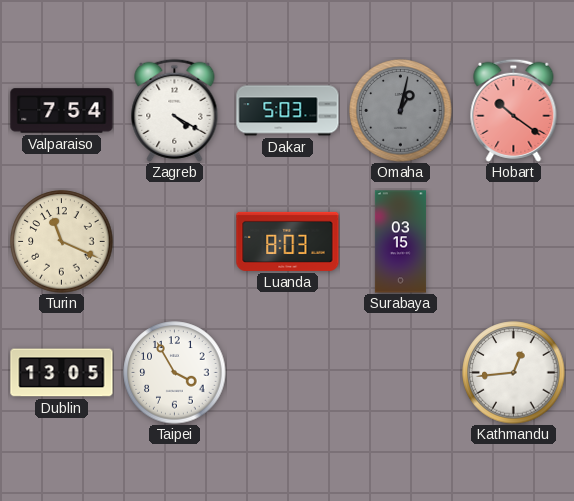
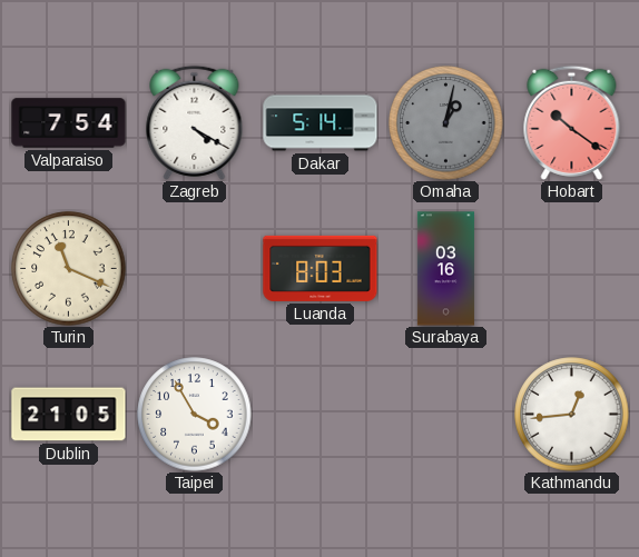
Dakar: 5:03 -> 5:14 (321, 123)
Surabaya: 03:15 -> 03:16 (445, 269)
Dublin: 13:05 -> 21:05 (69, 415)
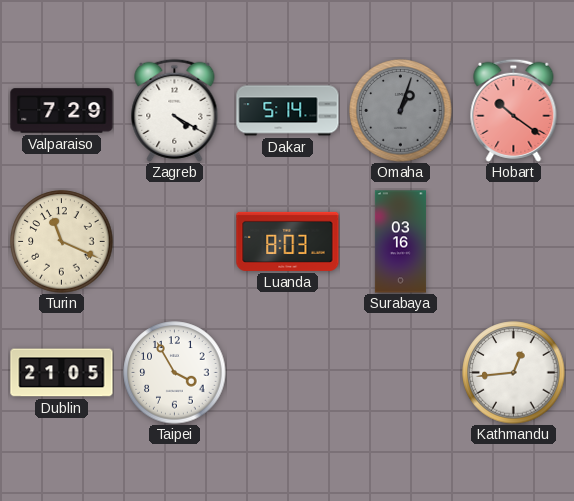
Valparaiso: 7:54 -> 7:29 (62, 111)
Omaha: 1:02 -> 1:03 (401, 111)
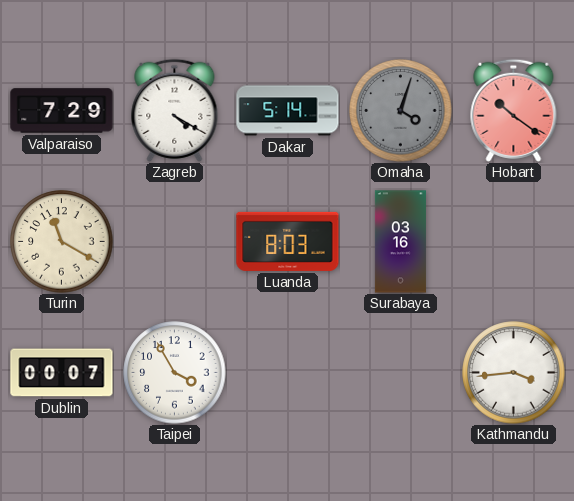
Omaha: 1:03 -> 4:03 (401, 111)
Turin: 11:19 -> 11:20 (62, 242)
Dublin: 21:05 -> 00:07 (62, 373)
Kathmandu: 12:44 -> 3:44 (514, 373)
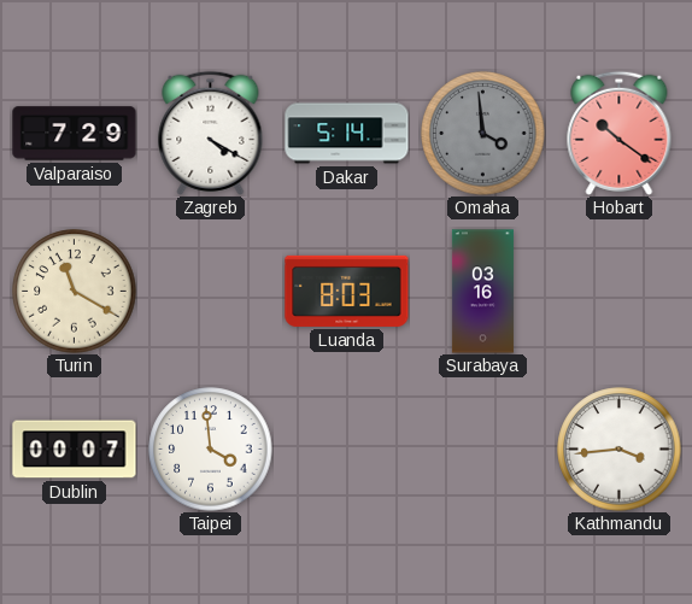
Omaha: 4:03 -> 3:59 (483, 134)
Taipei: 3:55 -> 3:59 (211, 450)
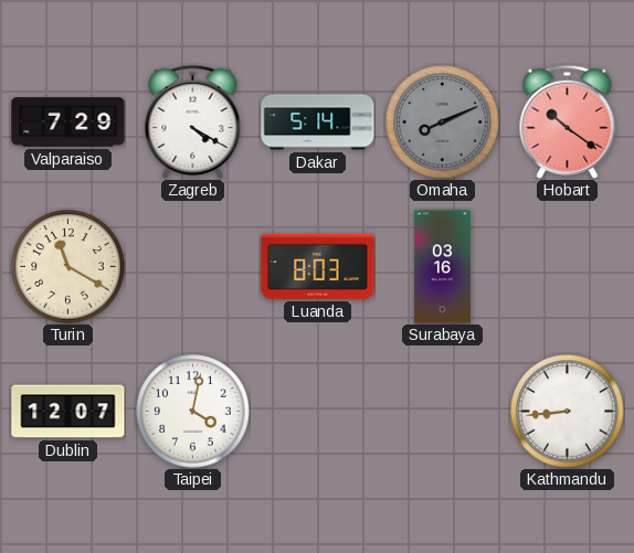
Omaha: 3:59 -> 8:11 (443, 123)
Dublin: 00:07 -> 12:07 (68, 412)
Taipei: 3:59 -> 4:02 (193, 412)
Kathmandu: 3:44 -> 8:44 (568, 412)
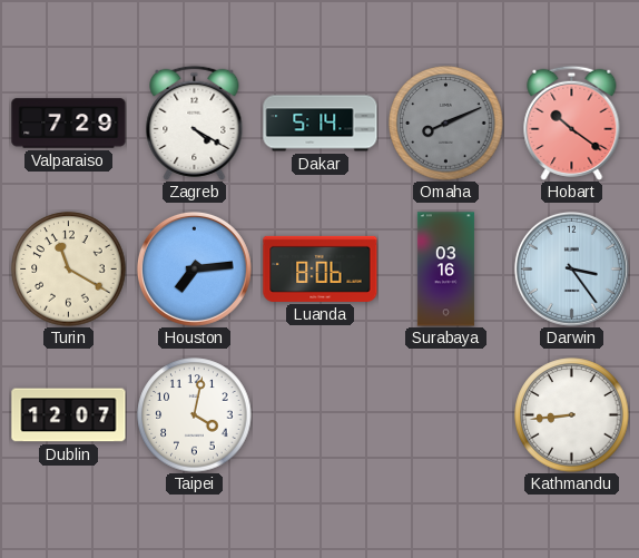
Houston: none -> 7:14 (194, 268)
Luanda: 8:03 -> 8:06 (321, 268)
Darwin: none -> 3:24 (571, 268)
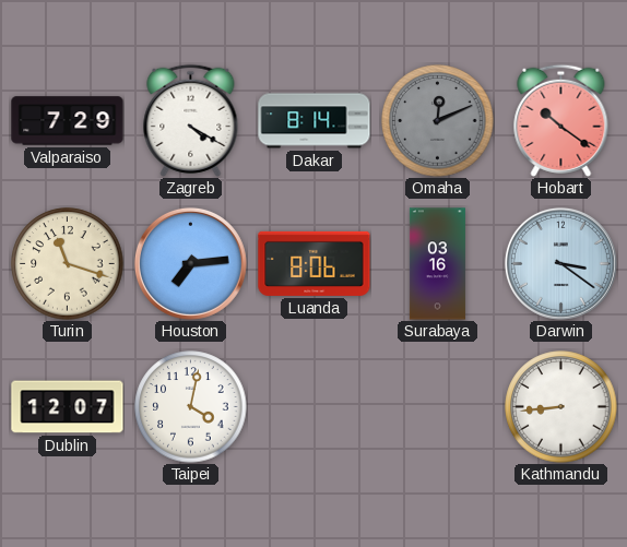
Dakar: 5:14 -> 8:14 (315, 121)
Omaha: 8:11 -> 12:11 (438, 121)
Turin: 11:20 -> 11:18 (68, 264)
Darwin: 3:24 -> 3:21 (560, 263)
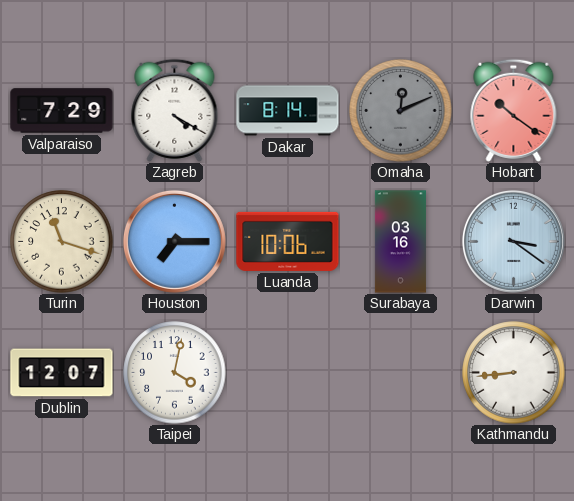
Houston: 7:14 -> 7:15 (174, 241)
Luanda: 8:06 -> 10:06 (288, 241)
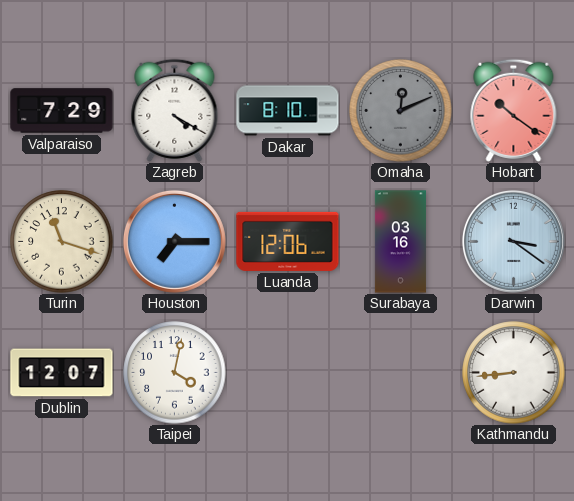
Dakar: 8:14 -> 8:10 (288, 111)
Luanda: 10:06 -> 12:06 (288, 241)
